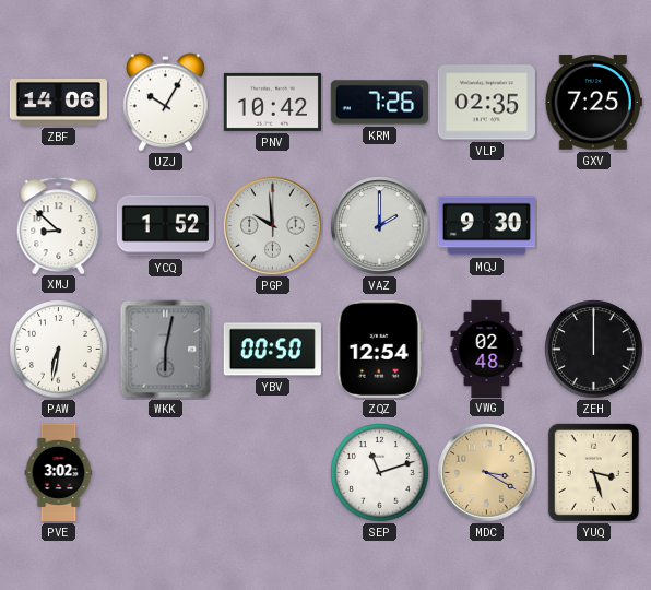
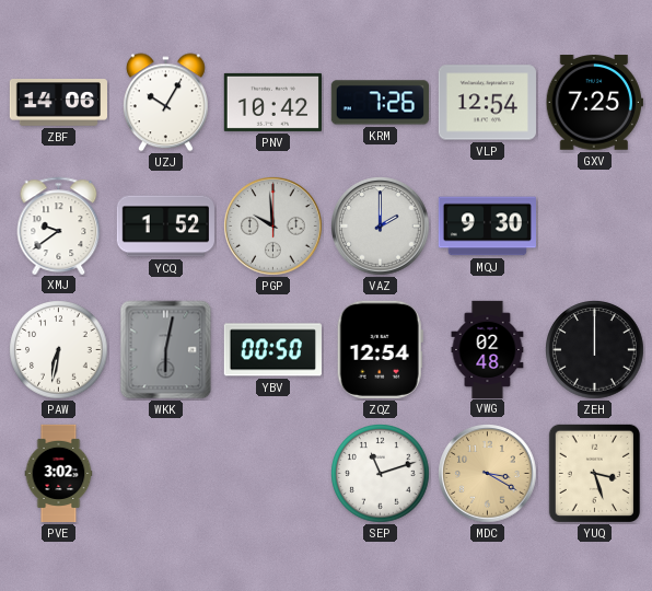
VLP: 02:35 -> 12:54 (487, 103)
XMJ: 8:52 -> 9:39 (59, 225)
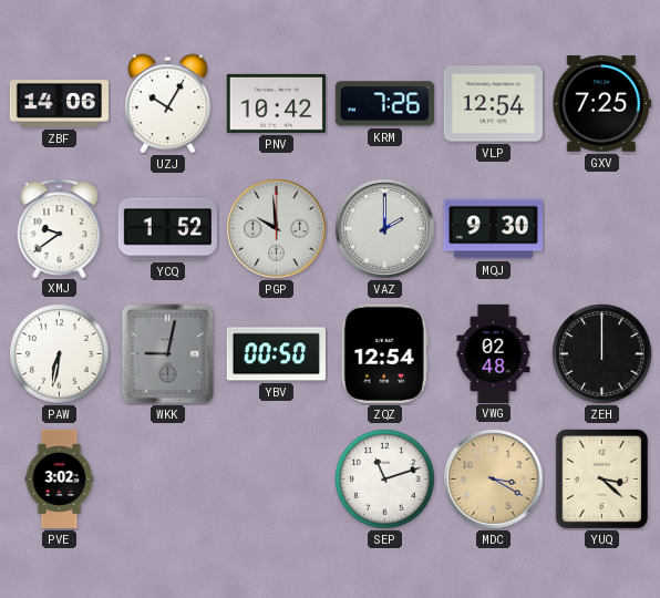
WKK: 6:02 -> 9:02 (168, 354)
YUQ: 3:27 -> 3:22 (601, 478)
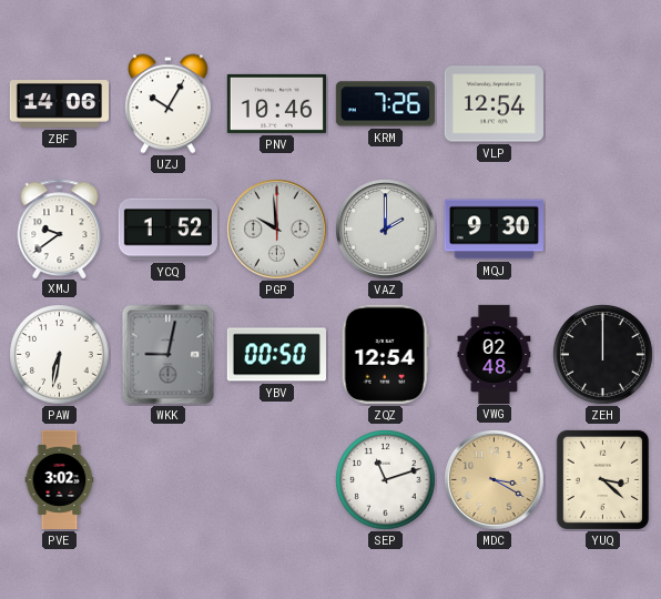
PNV: 10:42 -> 10:46 (276, 103)
GXV: 7:25 -> none (601, 104)
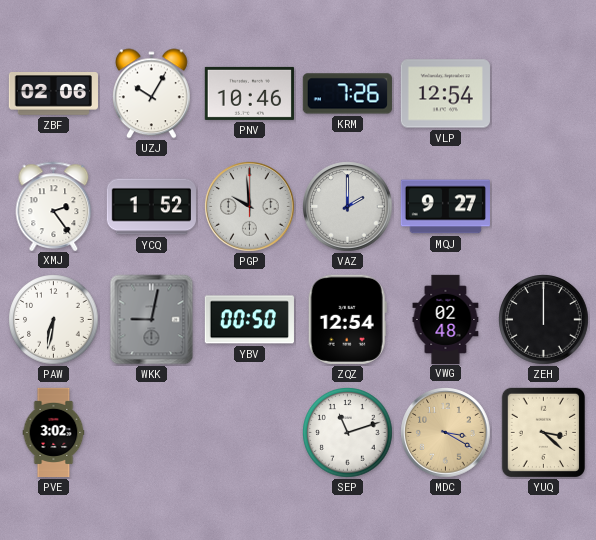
ZBF: 14:06 -> 02:06 (53, 94)
XMJ: 9:39 -> 2:24 (54, 206)
MQJ: 9:30 -> 9:27 (445, 207)
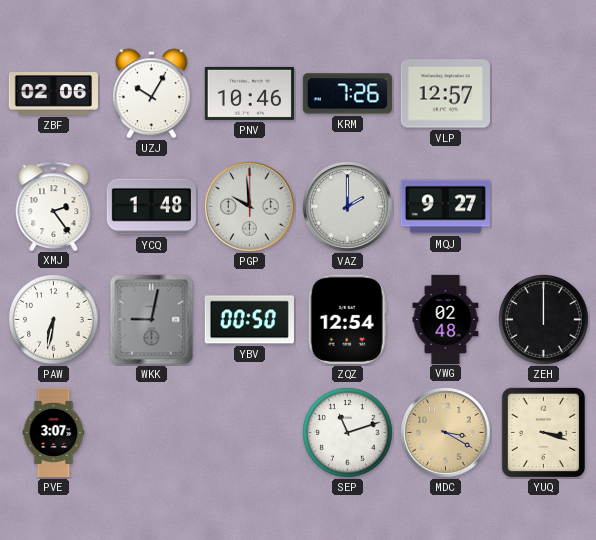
VLP: 12:54 -> 12:57 (445, 94)
YCQ: 1:52 -> 1:48 (151, 207)
PVE: 3:02 -> 3:07 (54, 433)
YUQ: 3:22 -> 3:18 (543, 432)
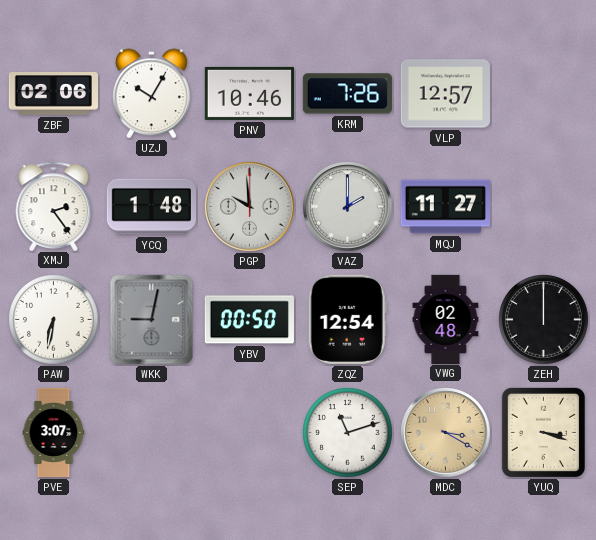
MQJ: 9:27 -> 11:27 (445, 207)
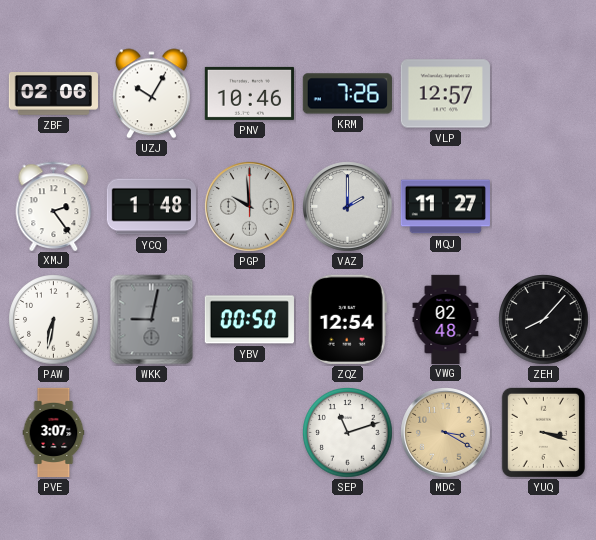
ZEH: 12:00 -> 8:07 (544, 320)
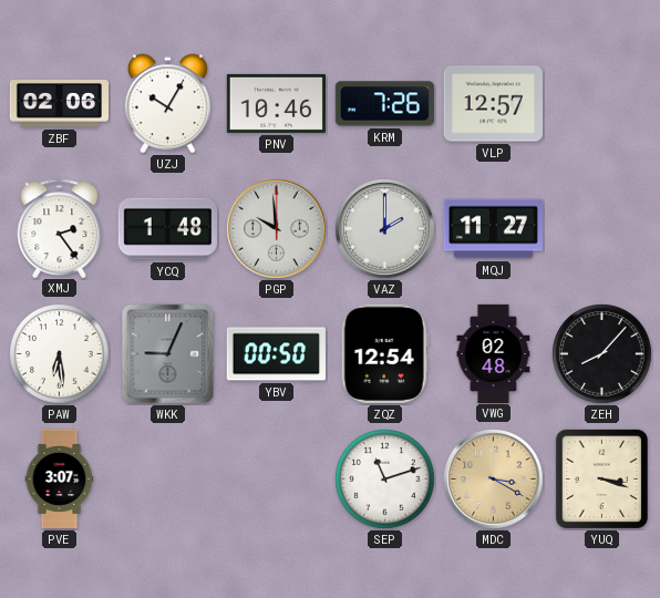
PAW: 6:32 -> 6:29 (60, 354)
WKK: 9:02 -> 9:04 (168, 354)
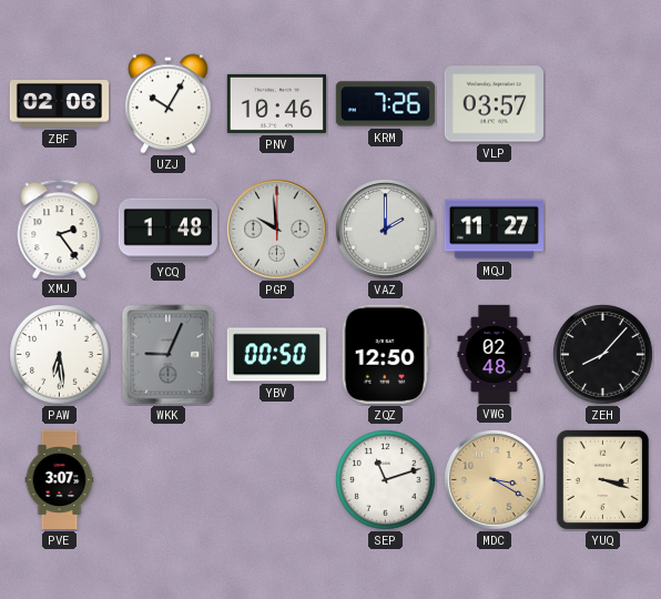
VLP: 12:57 -> 03:57 (494, 104)
ZQZ: 12:54 -> 12:50 (385, 354)
